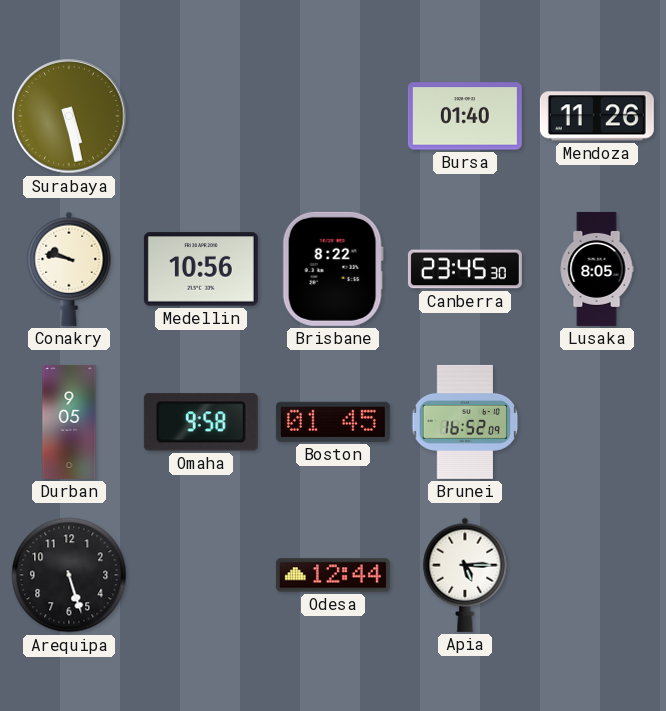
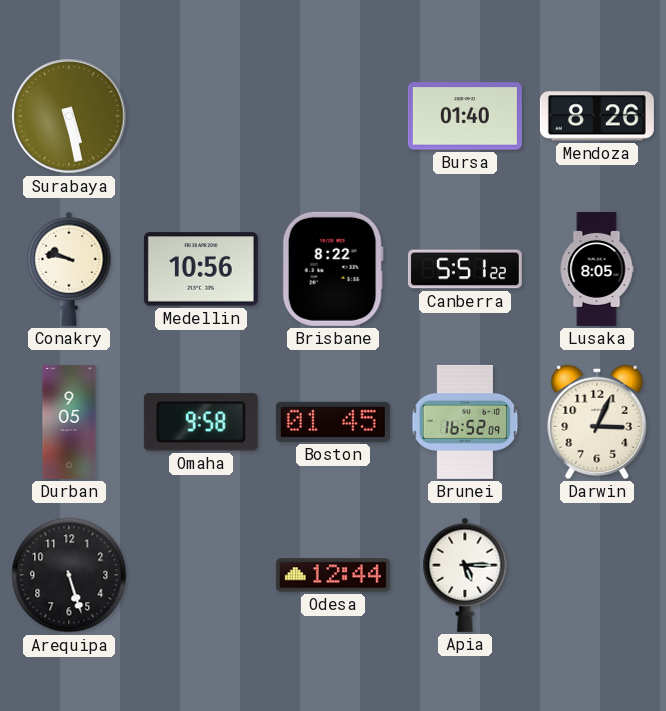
Mendoza: 11:26 -> 8:26 (597, 116)
Canberra: 23:45 -> 5:51 (465, 269)
Darwin: none -> 3:04 (597, 422)
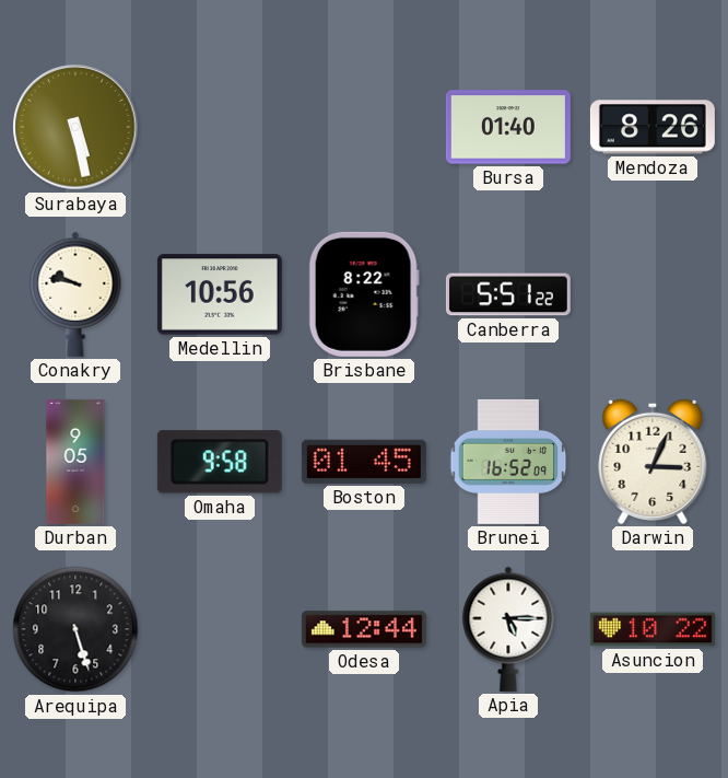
Lusaka: 8:05 -> none (597, 269)
Asuncion: none -> 10:22 (653, 629)
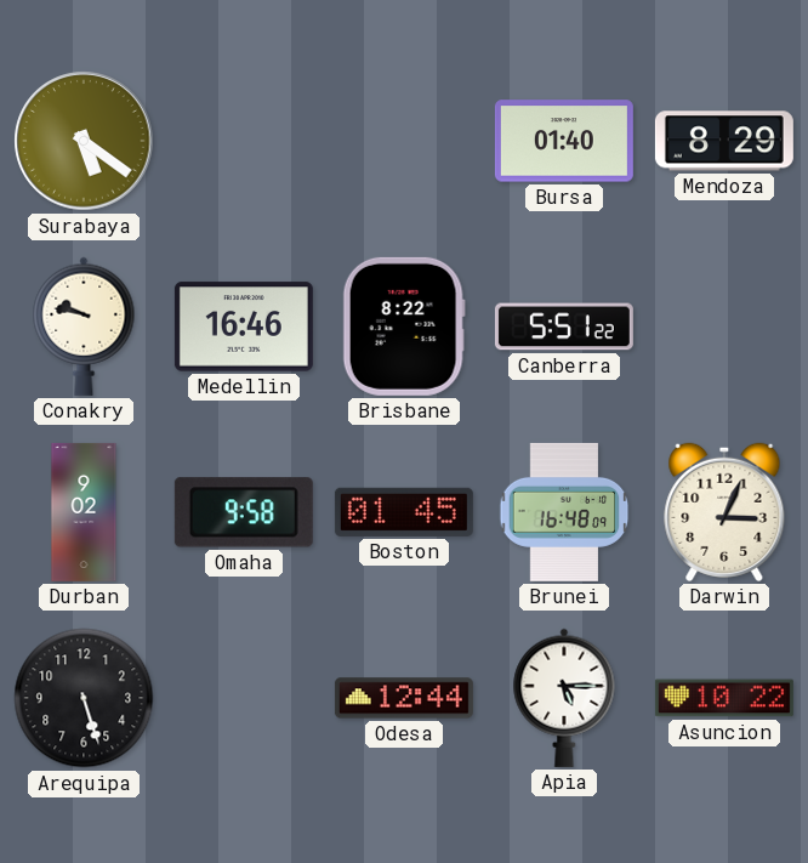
Surabaya: 5:28 -> 5:21 (84, 141)
Mendoza: 8:26 -> 8:29 (724, 141)
Medellin: 10:56 -> 16:46 (244, 327)
Durban: 9:05 -> 9:02 (84, 512)
Brunei: 16:52 -> 16:48 (564, 512)
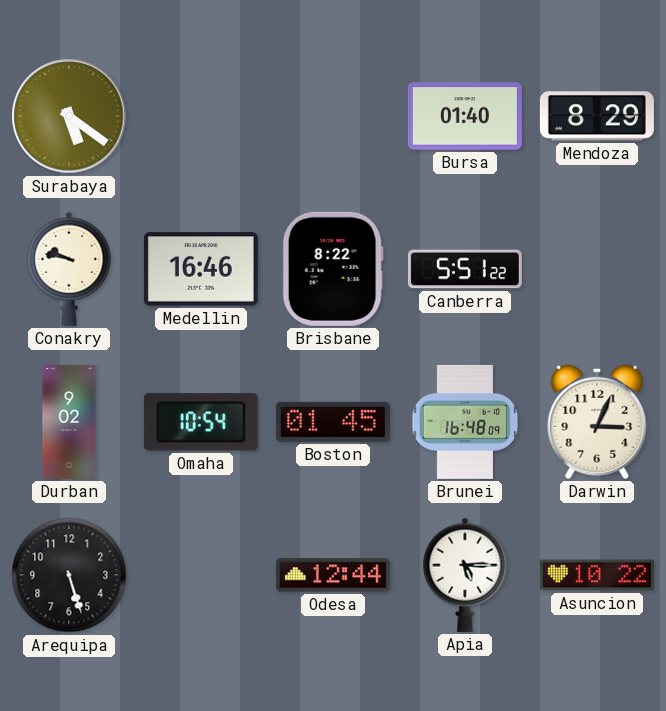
Omaha: 9:58 -> 10:54 (201, 422)
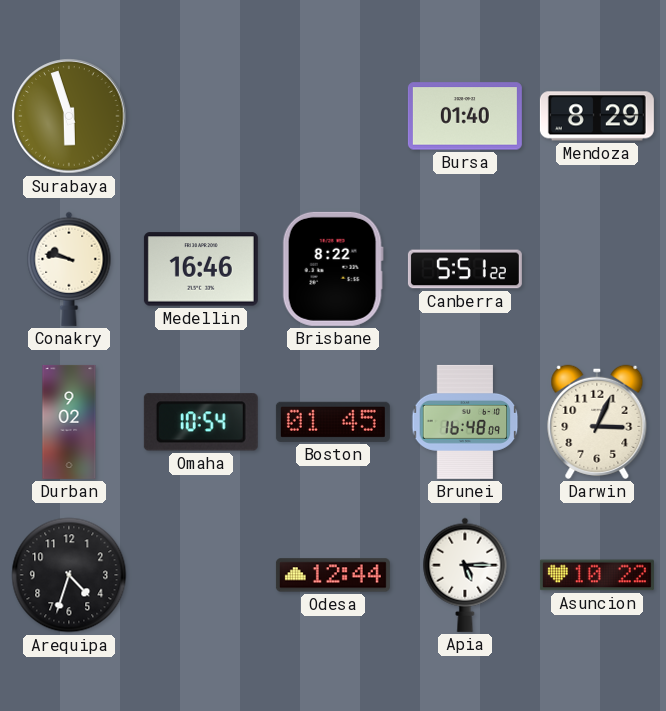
Surabaya: 5:21 -> 5:57 (69, 116)
Arequipa: 5:27 -> 4:33 (69, 575)
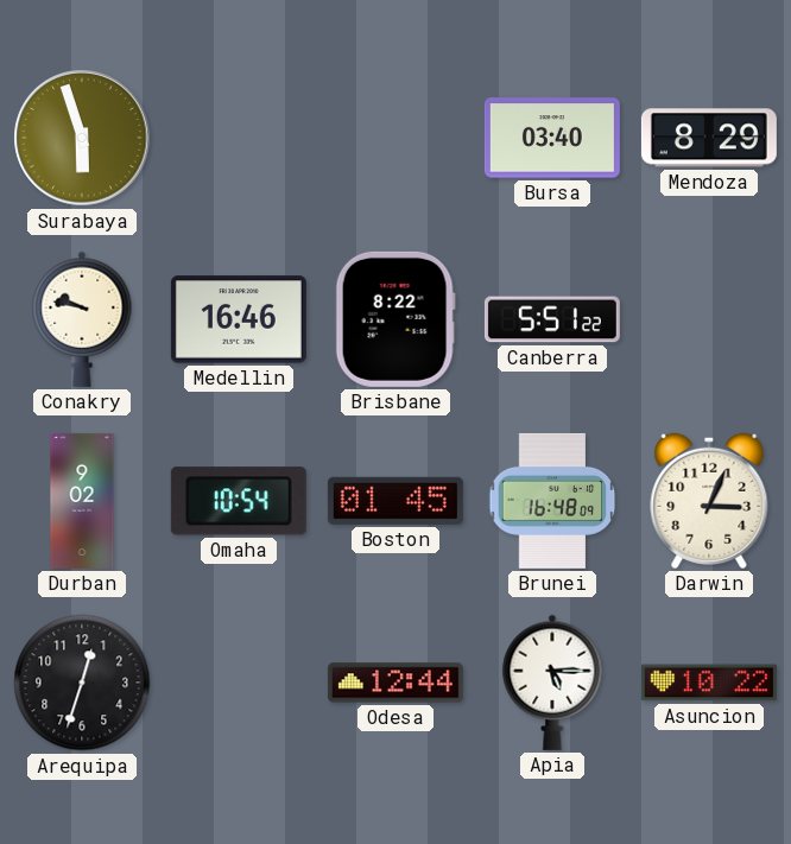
Bursa: 01:40 -> 03:40 (552, 138)
Arequipa: 4:33 -> 12:33 (82, 683)
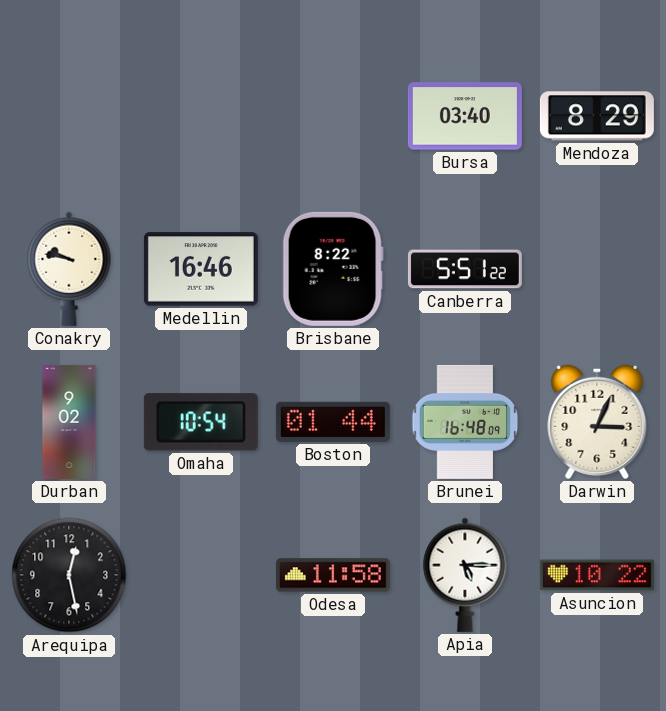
Surabaya: 5:57 -> none (82, 138)
Boston: 01:45 -> 01:44 (333, 422)
Arequipa: 12:33 -> 12:28 (69, 575)
Odesa: 12:44 -> 11:58 (333, 575)
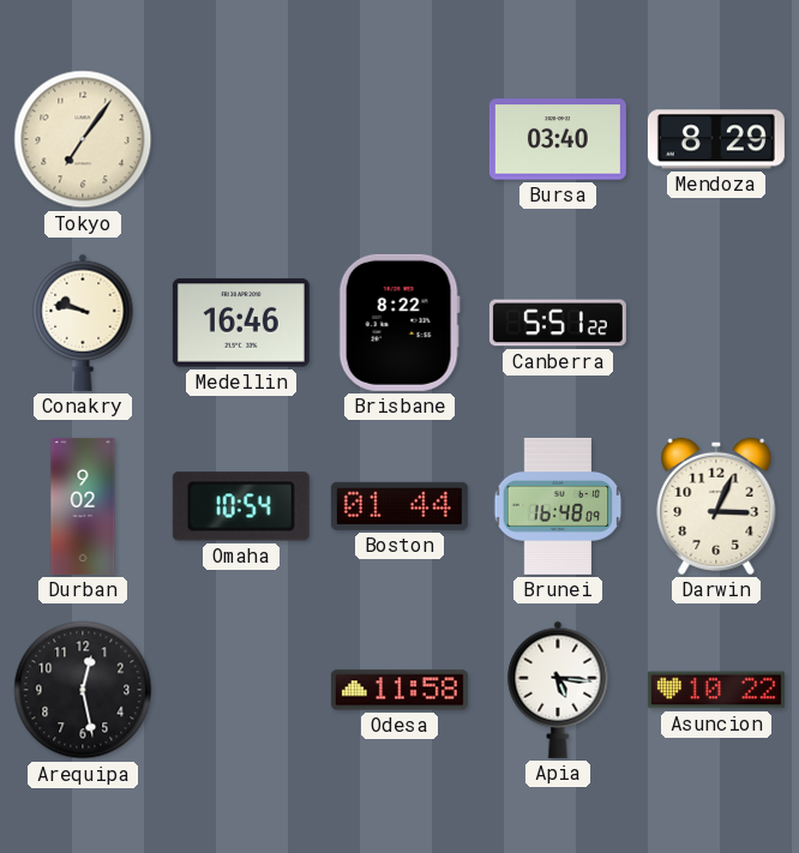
Tokyo: none -> 7:06 (83, 139)
Apia: 5:15 -> 5:16 (558, 690)
